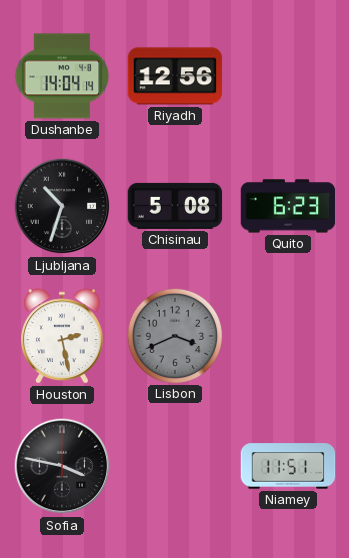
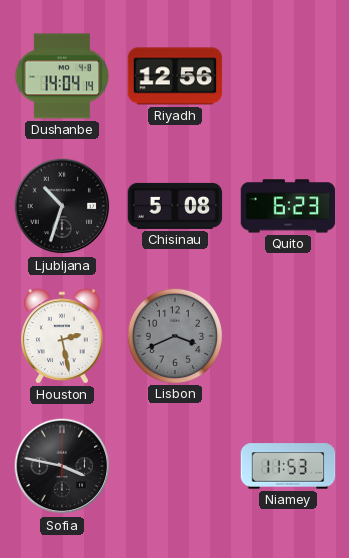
Niamey: 11:51 -> 11:53 (288, 466)
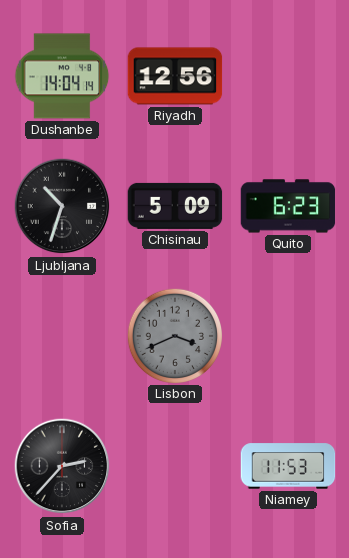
Chisinau: 5:08 -> 5:09 (175, 206)
Houston: 2:28 -> none (62, 336)
Sofia: 3:47 -> 2:37 (62, 466)
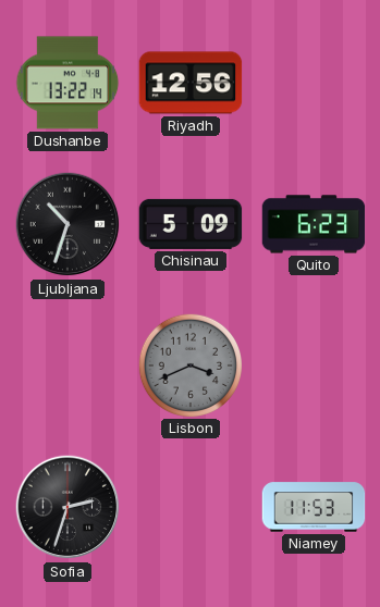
Dushanbe: 14:04 -> 13:22 (68, 83)
Sofia: 2:37 -> 2:33 (68, 507)
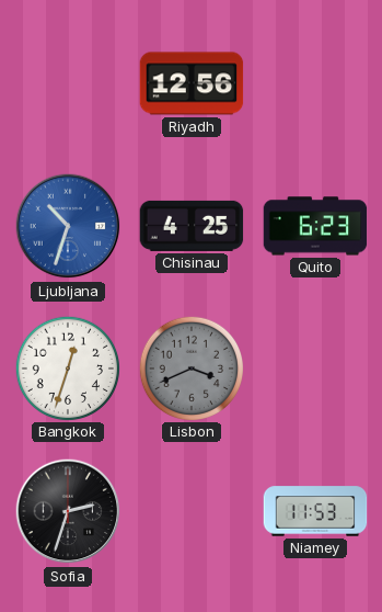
Dushanbe: 13:22 -> none (68, 83)
Ljubljana dial: black -> blue (68, 226)
Chisinau: 5:09 -> 4:25 (192, 226)
Bangkok: none -> 12:33 (67, 367)
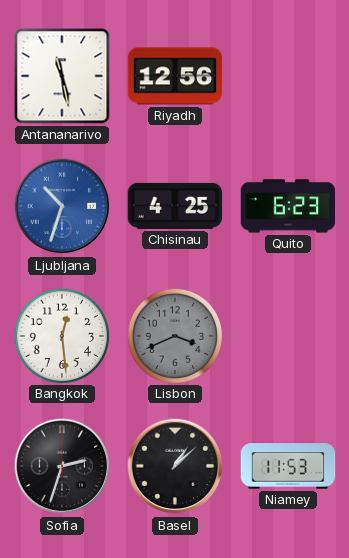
Antananarivo: none -> 11:28 (62, 76)
Bangkok: 12:33 -> 12:29 (61, 335)
Basel: none -> 1:08 (175, 466)
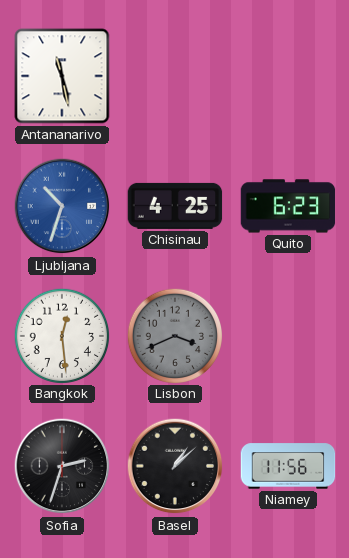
Riyadh: 12:56 -> none (175, 76)
Niamey: 11:53 -> 11:56 (288, 466)
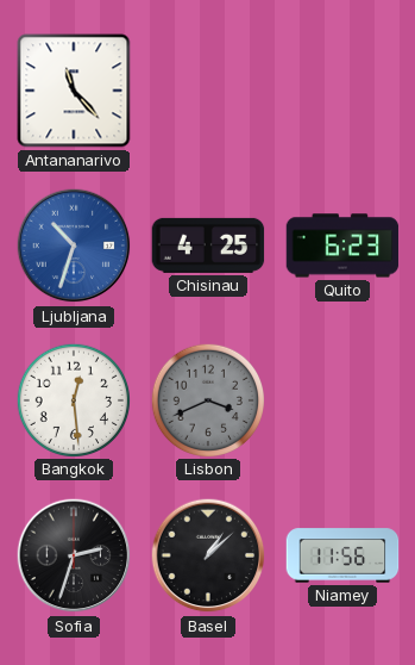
Antananarivo: 11:28 -> 11:23 (74, 91)
